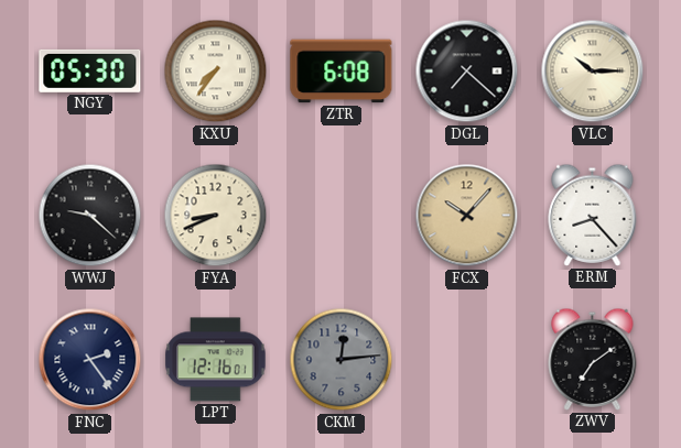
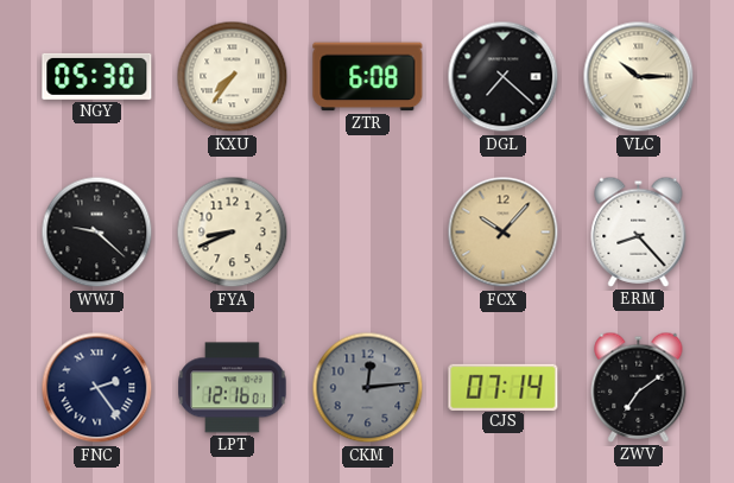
CJS: none -> 07:14 (504, 387)
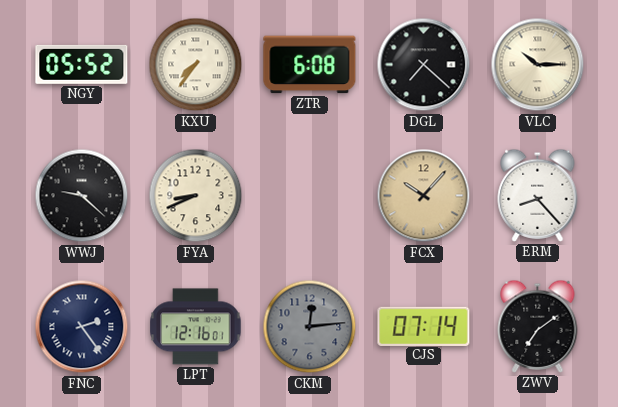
NGY: 05:30 -> 05:52 (82, 64)
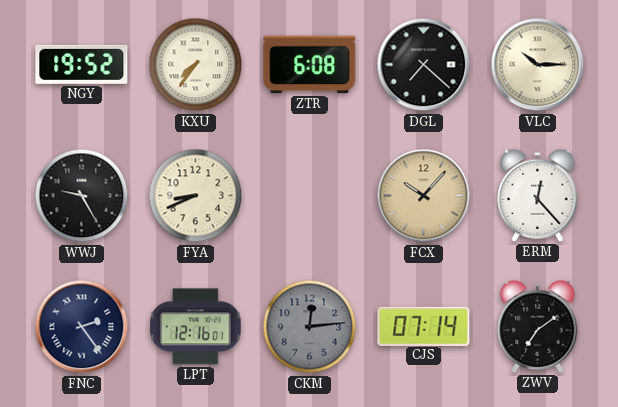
NGY: 05:52 -> 19:52 (82, 64)
WWJ: 9:22 -> 9:25 (82, 196)
ERM: 8:23 -> 12:23 (538, 195)
